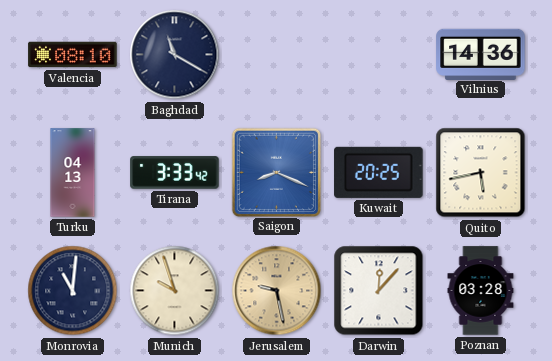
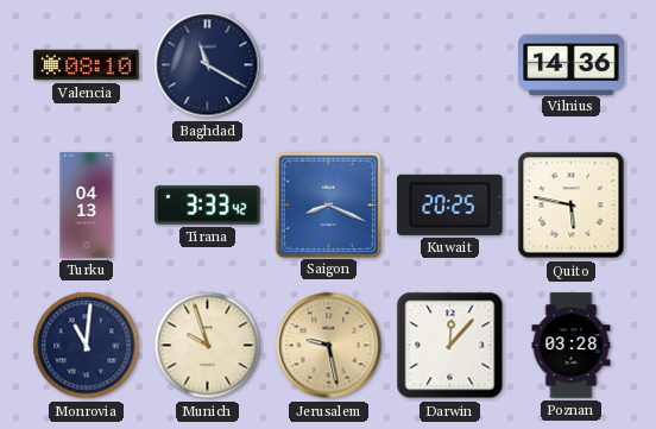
Quito: 5:43 -> 5:47 (572, 206)
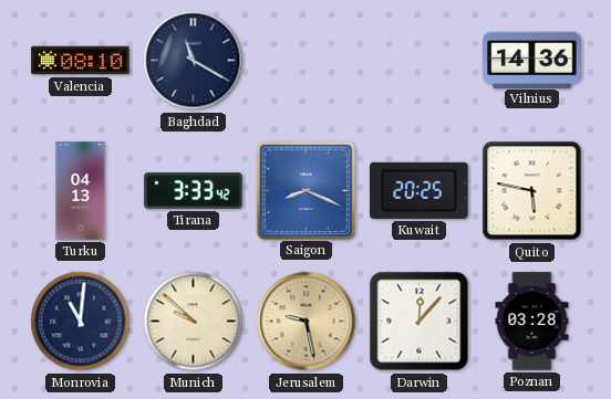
Munich: 9:57 -> 9:52 (194, 322)
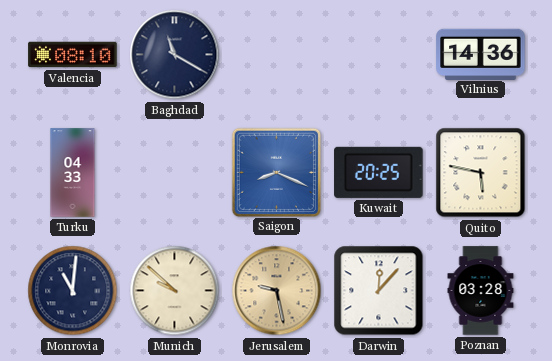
Turku: 04:13 -> 04:33 (73, 173)
Tirana: 3:33 -> none (194, 191)
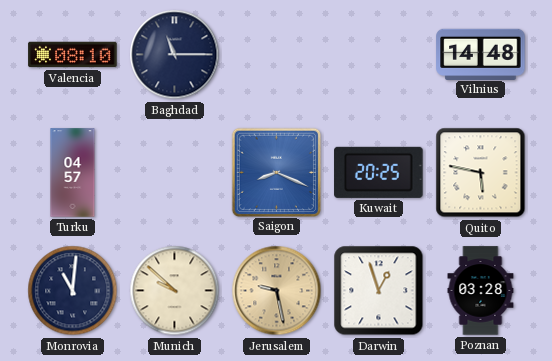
Baghdad: 11:20 -> 11:15 (175, 55)
Vilnius: 14:36 -> 14:48 (481, 54)
Turku: 04:33 -> 04:57 (73, 173)
Darwin: 12:07 -> 12:57 (379, 291)
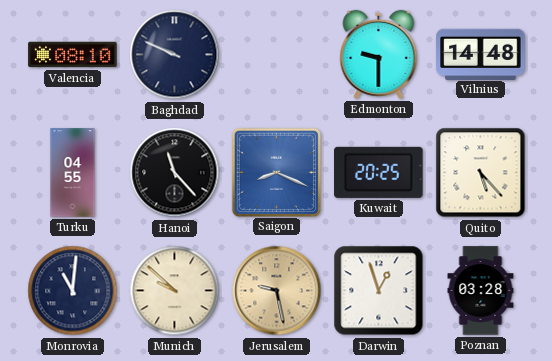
Baghdad: 11:15 -> 9:49 (175, 55)
Edmonton: none -> 9:30 (379, 54)
Turku: 04:57 -> 04:55 (73, 173)
Hanoi: none -> 11:23 (175, 173)
Quito: 5:47 -> 5:23 (481, 173)
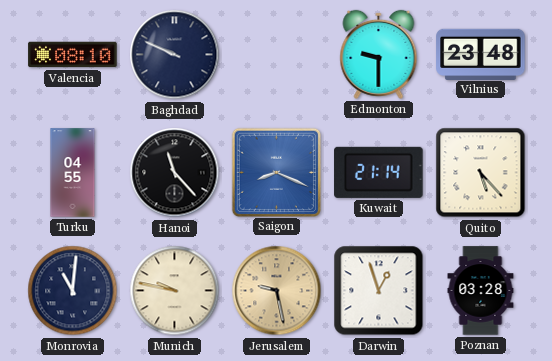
Vilnius: 14:48 -> 23:48 (481, 54)
Kuwait: 20:25 -> 21:14 (379, 172)
Munich: 9:52 -> 9:47 (175, 291)
